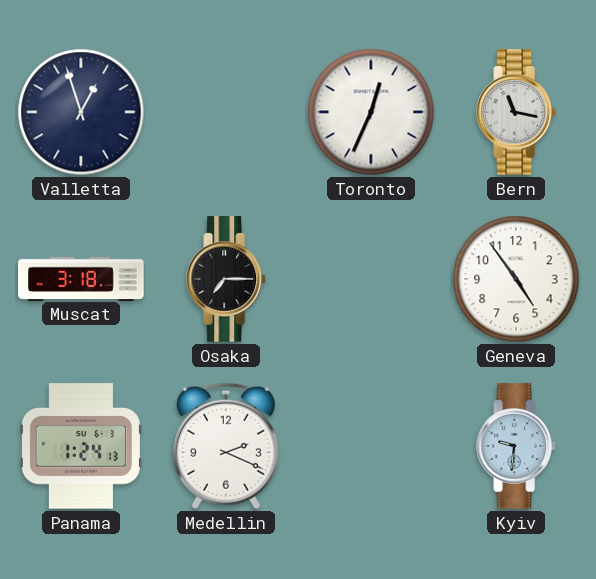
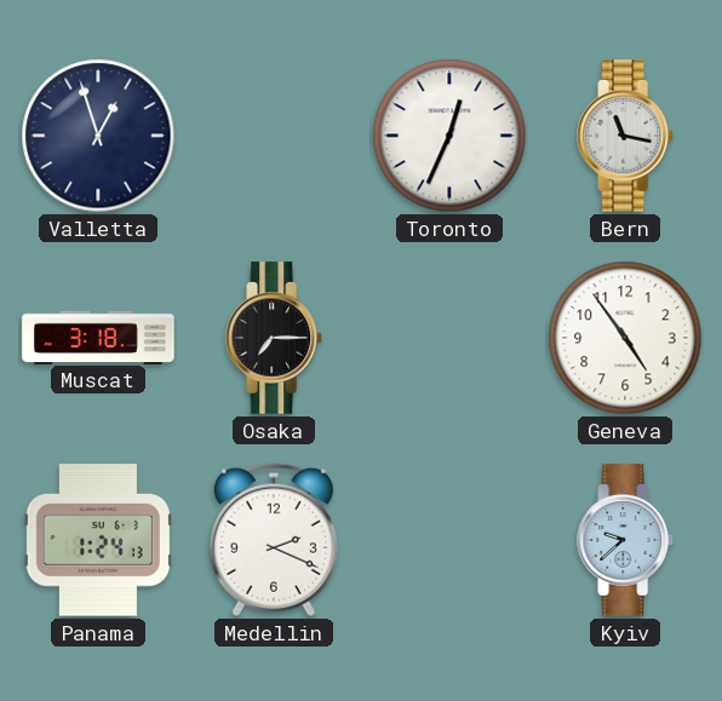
Kyiv: 9:31 -> 9:38 (626, 540)
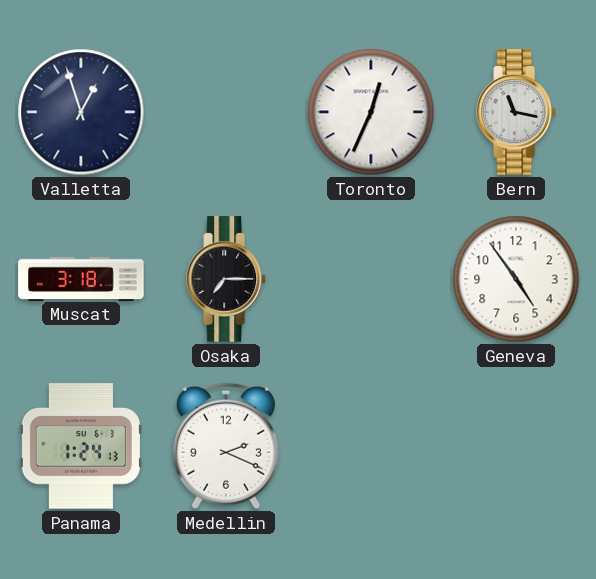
Kyiv: 9:38 -> none (626, 540)
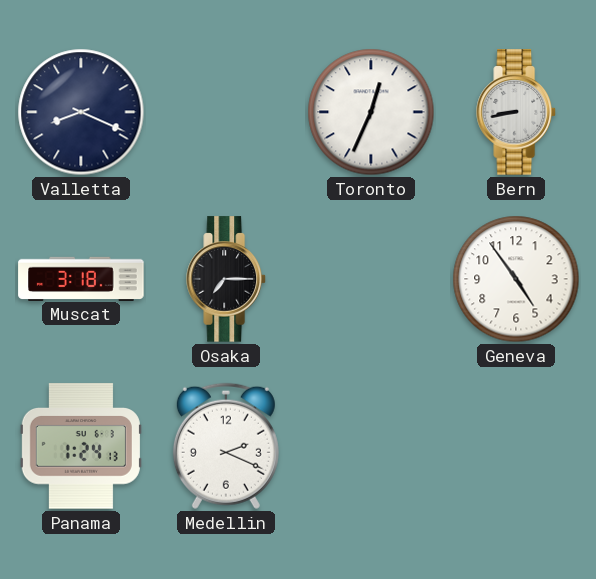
Valletta: 12:57 -> 8:19 (81, 112)
Bern: 11:17 -> 8:43 (517, 112)
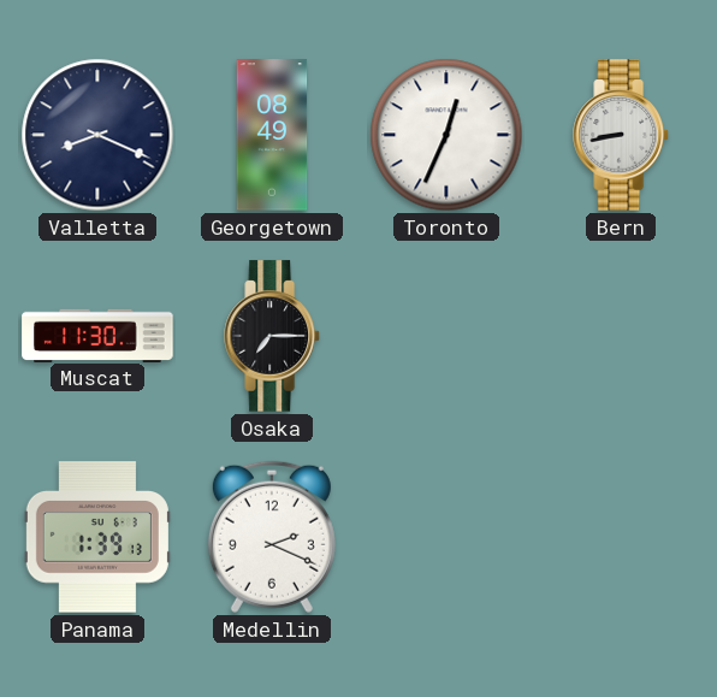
Georgetown: none -> 08:49 (272, 135)
Muscat: 3:18 -> 11:30 (97, 335)
Geneva: 4:54 -> none (516, 279)
Panama: 1:24 -> 1:39 (97, 537)
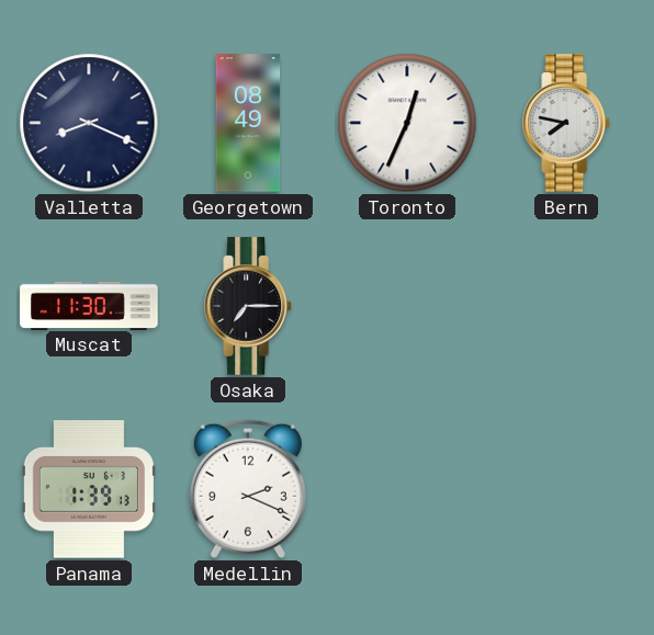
Bern: 8:43 -> 7:47 (567, 123)
